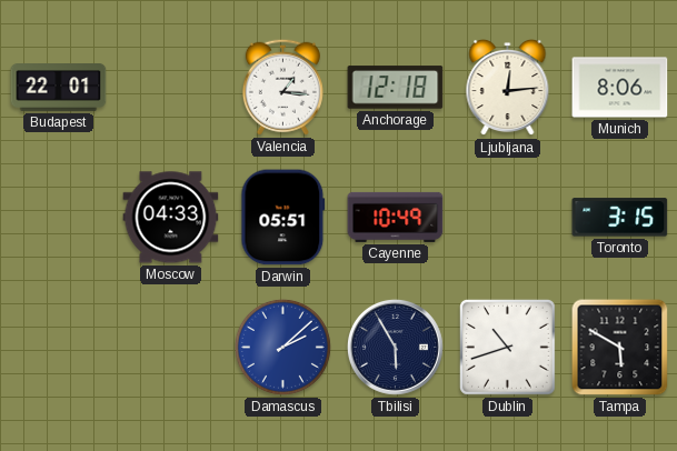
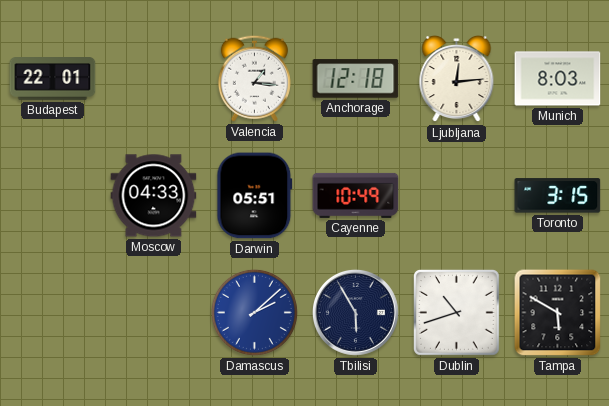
Munich: 8:06 -> 8:03 (558, 79)
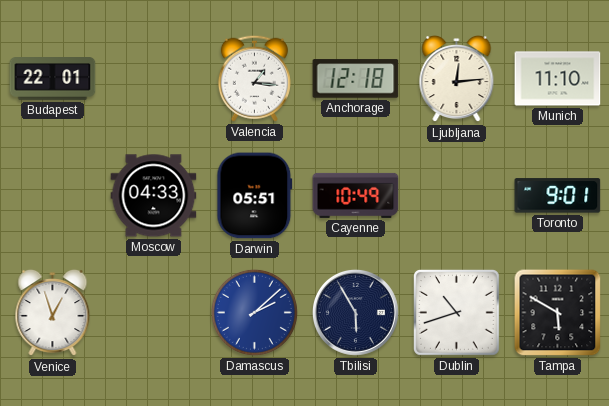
Munich: 8:03 -> 11:10 (558, 79)
Toronto: 3:15 -> 9:01 (558, 196)
Venice: none -> 12:57 (53, 313)
